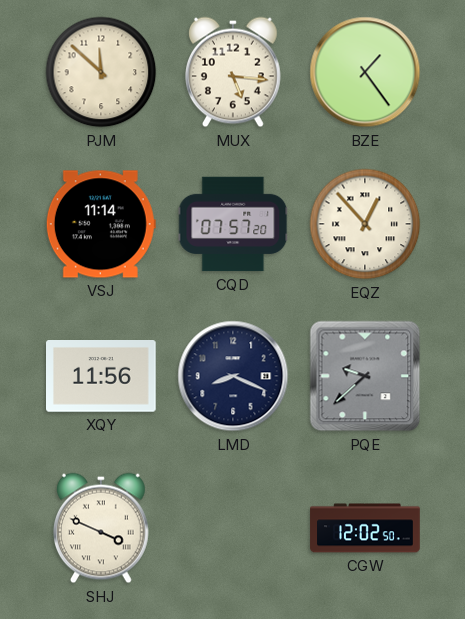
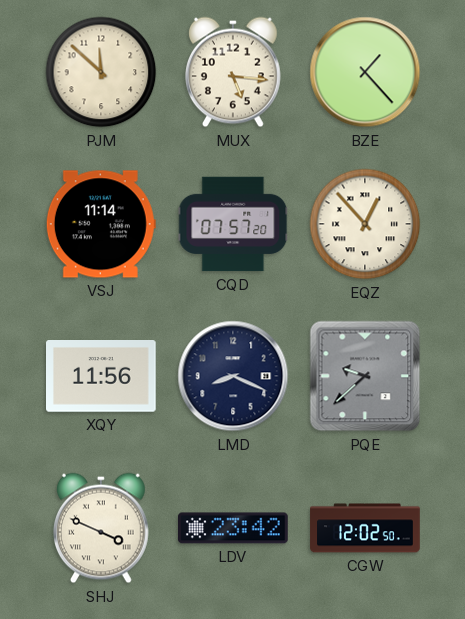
BZE: 1:24 -> 1:23 (365, 72)
LDV: none -> 23:42 (234, 528)
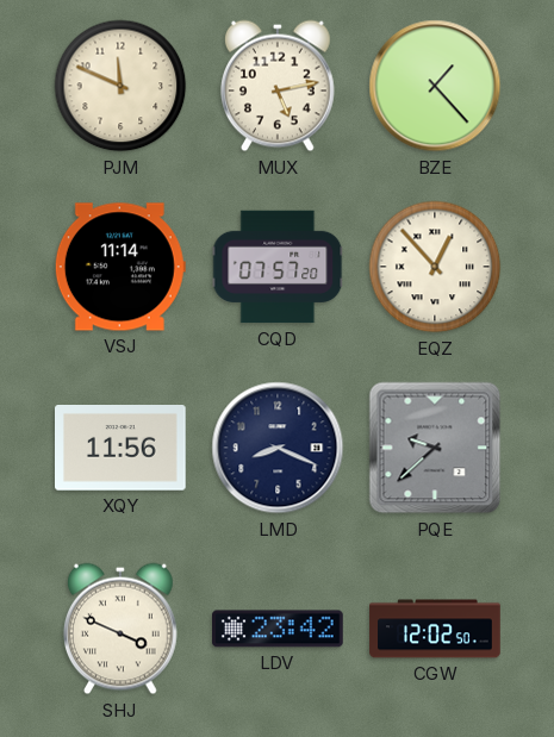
PJM: 11:52 -> 11:49 (120, 86)
MUX: 5:16 -> 5:13 (278, 86)
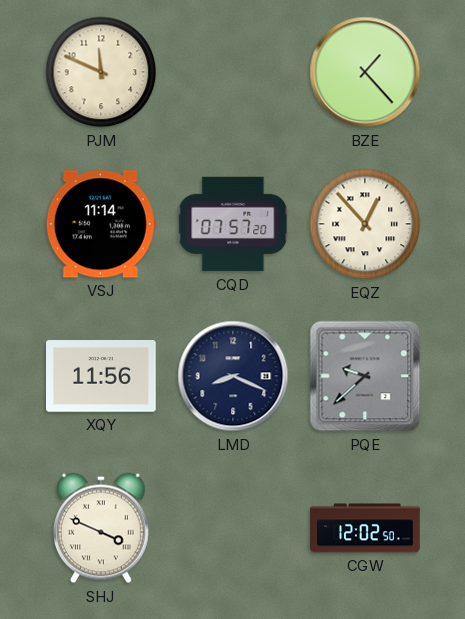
MUX: 5:13 -> none (278, 86)
LDV: 23:42 -> none (279, 629)
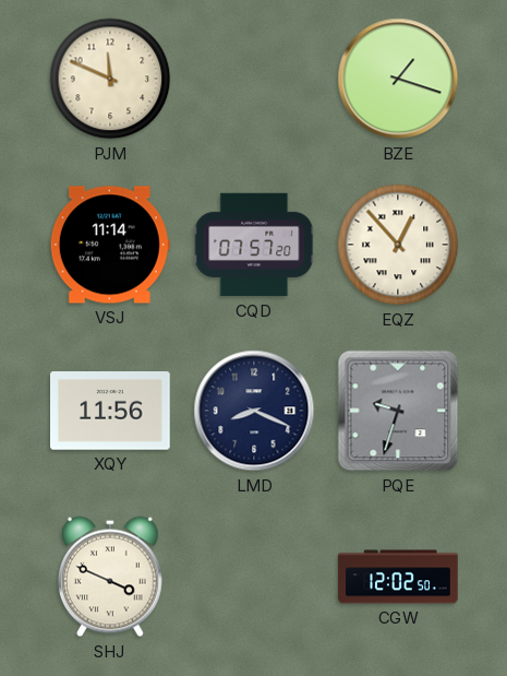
BZE: 1:23 -> 1:18 (398, 79)
PQE: 9:38 -> 9:33 (398, 411)
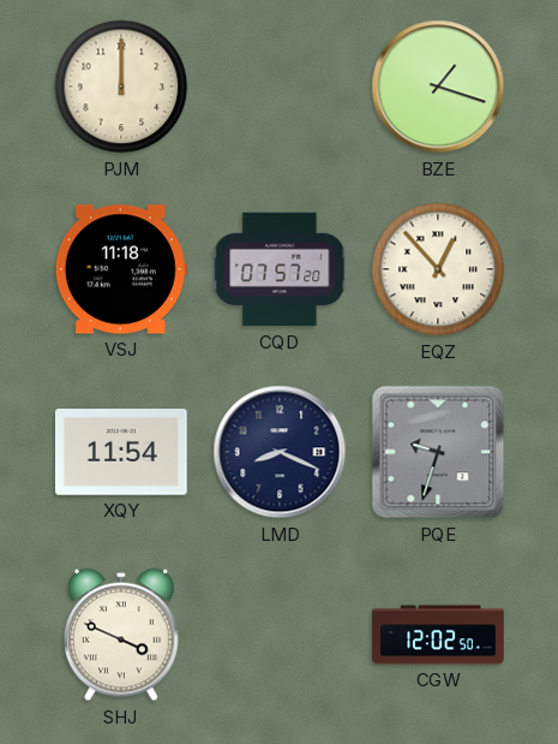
PJM: 11:49 -> 12:00 (121, 87)
VSJ: 11:14 -> 11:18 (121, 269)
XQY: 11:56 -> 11:54 (122, 453)
